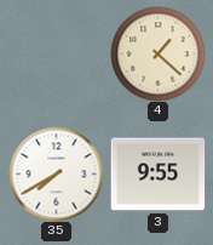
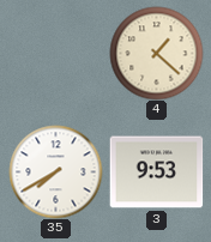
3: 9:55 -> 9:53 (156, 173)
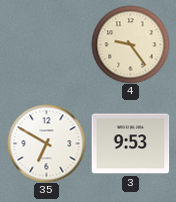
4: 1:22 -> 9:24 (130, 44)
35: 7:40 -> 6:50 (46, 143)
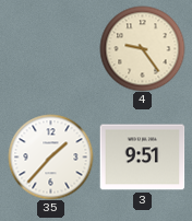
35: 6:50 -> 1:37 (50, 156)
3: 9:53 -> 9:51 (142, 158)
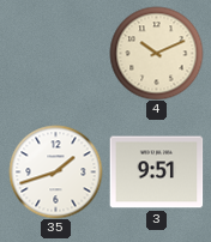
4: 9:24 -> 10:11 (156, 53)
35: 1:37 -> 1:42 (55, 171)
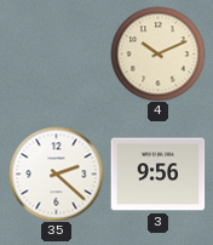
35: 1:42 -> 2:22 (56, 173)
3: 9:51 -> 9:56 (157, 175)
